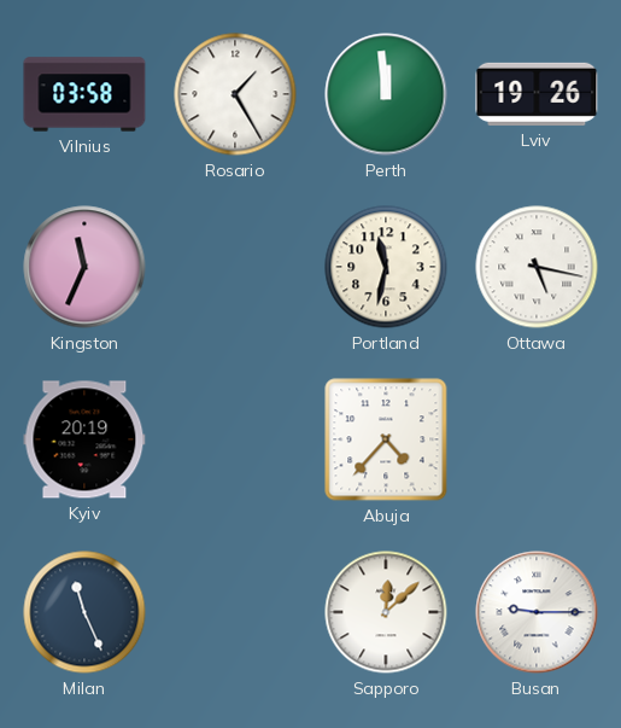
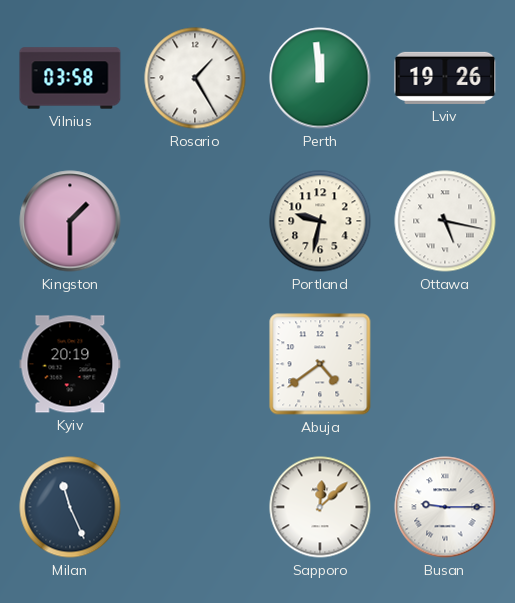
Kingston: 11:34 -> 1:30 (70, 221)
Portland: 11:32 -> 9:32 (320, 221)
Abuja: 4:37 -> 4:39 (320, 364)
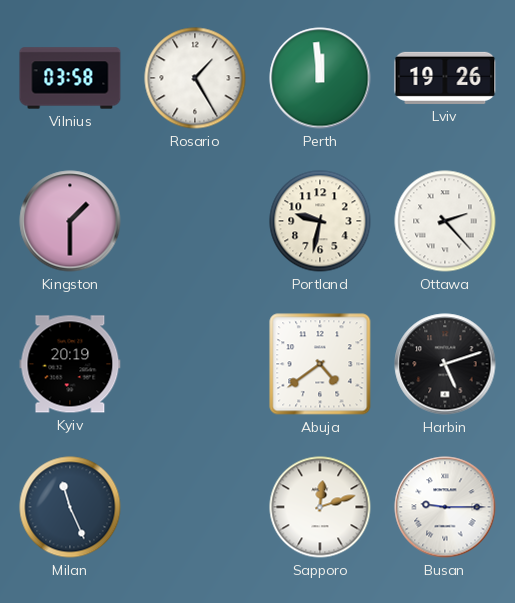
Ottawa: 5:17 -> 2:23 (445, 221)
Harbin: none -> 5:12 (445, 364)
Sapporo: 12:08 -> 12:12 (320, 507)
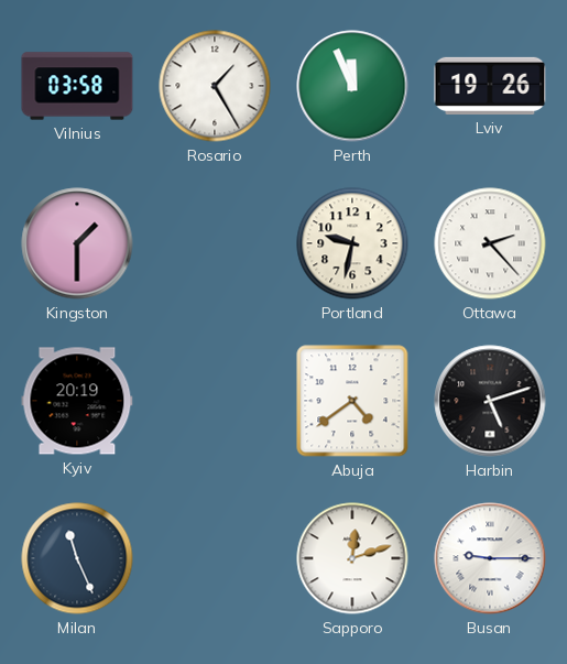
Perth: 11:59 -> 11:56 (352, 86)
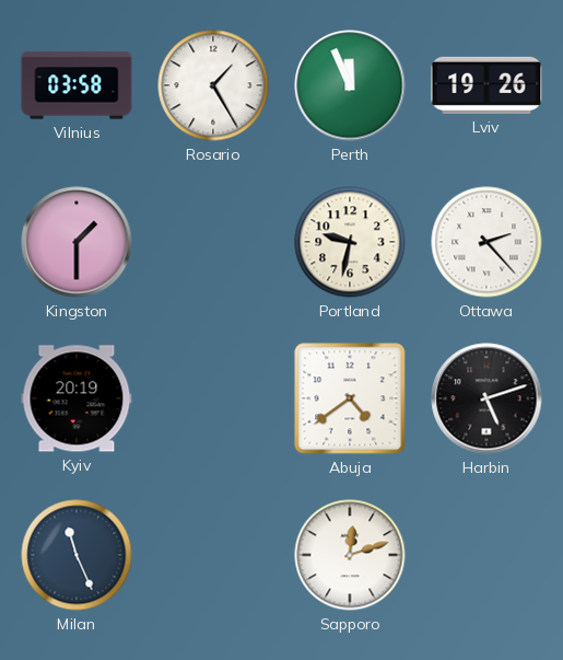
Busan: 9:15 -> none (490, 558)
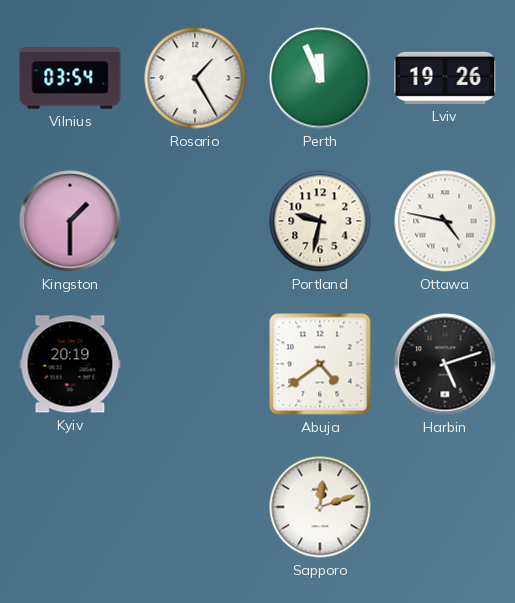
Vilnius: 03:58 -> 03:54 (70, 78)
Ottawa: 2:23 -> 4:47 (445, 221)
Milan: 11:26 -> none (77, 555)
